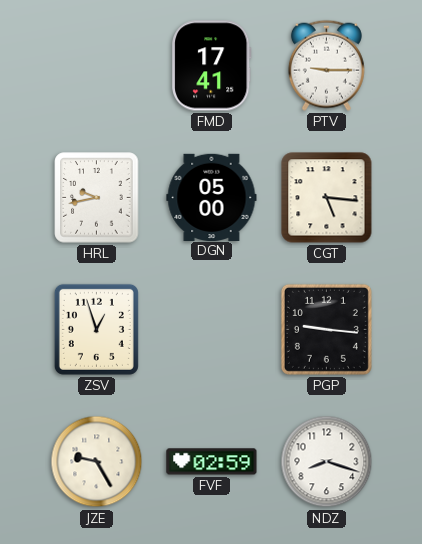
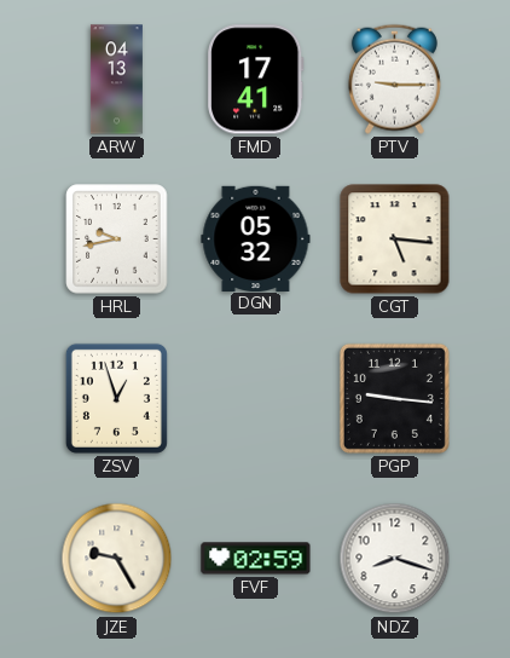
ARW: none -> 04:13 (116, 80)
DGN: 05:00 -> 05:32 (256, 238)
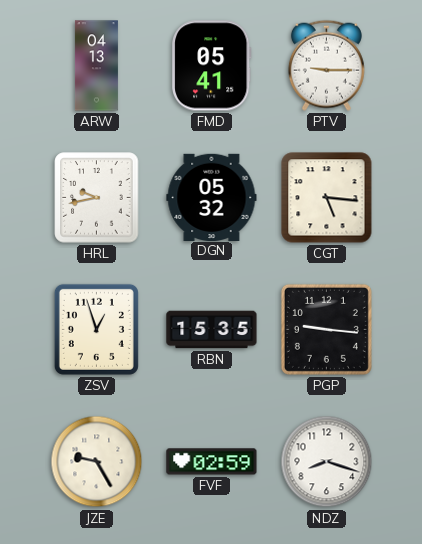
FMD: 17:41 -> 05:41 (212, 66)
RBN: none -> 15:35 (212, 330)
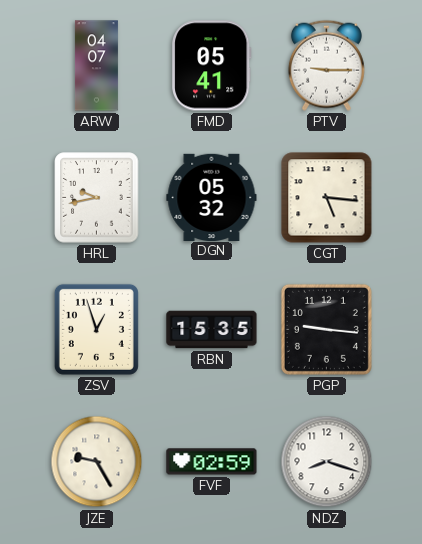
ARW: 04:13 -> 04:07 (96, 66)
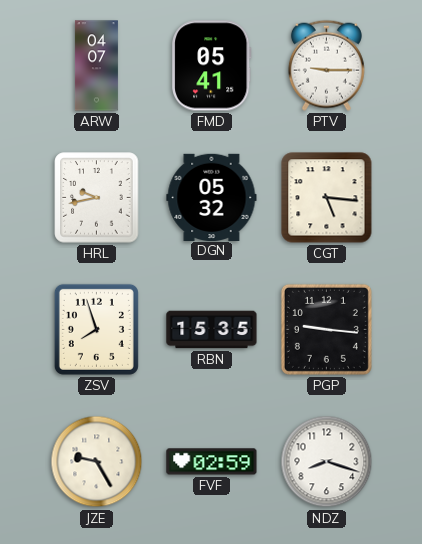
ZSV: 12:57 -> 7:57 (96, 329)
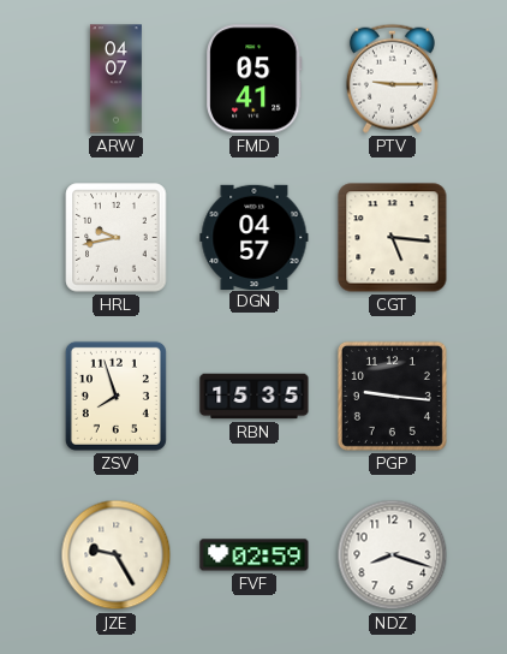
DGN: 05:32 -> 04:57 (255, 237)
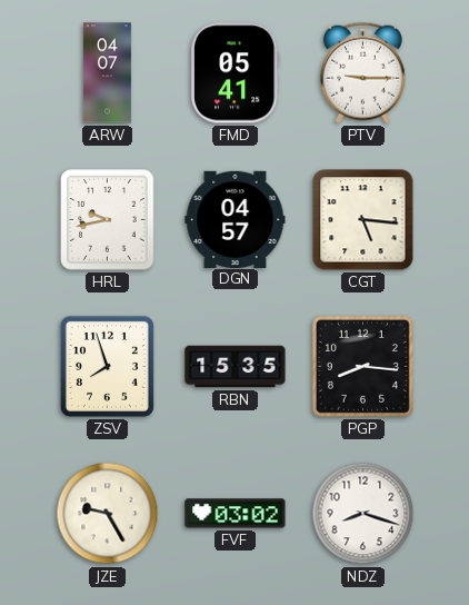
PGP: 9:16 -> 8:16 (362, 366)
FVF: 02:59 -> 03:02 (236, 514)
